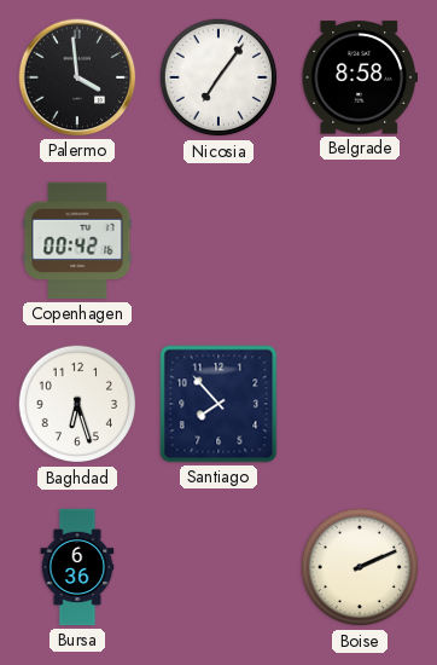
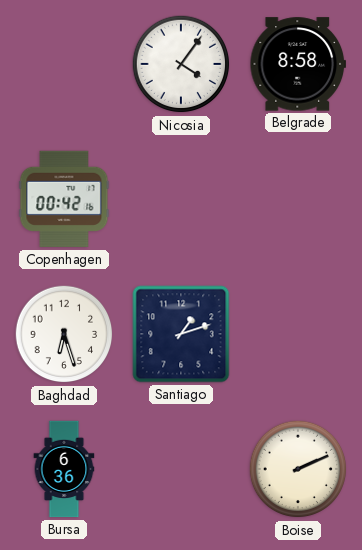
Palermo: 3:59 -> none (77, 77)
Nicosia: 7:06 -> 4:06 (181, 64)
Santiago: 7:53 -> 1:12 (181, 334)
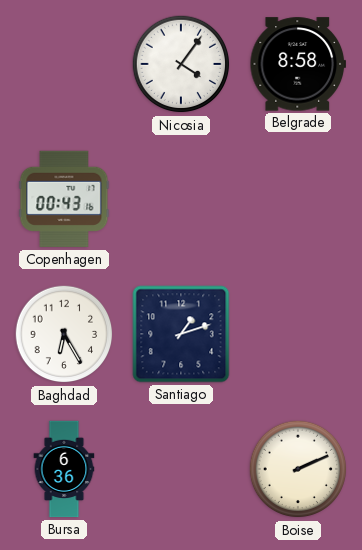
Copenhagen: 00:42 -> 00:43 (64, 199)
Baghdad: 6:27 -> 6:25 (64, 334)
